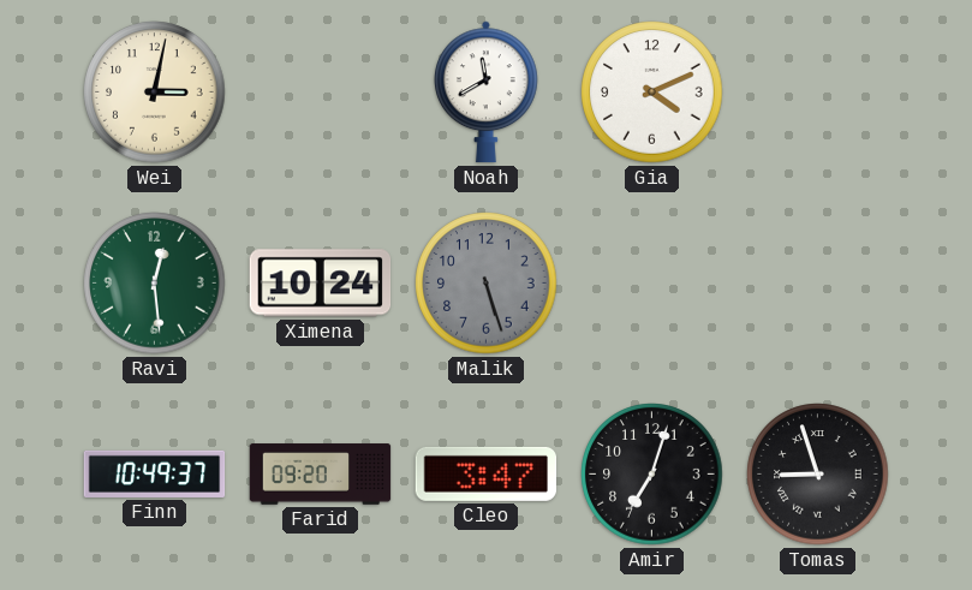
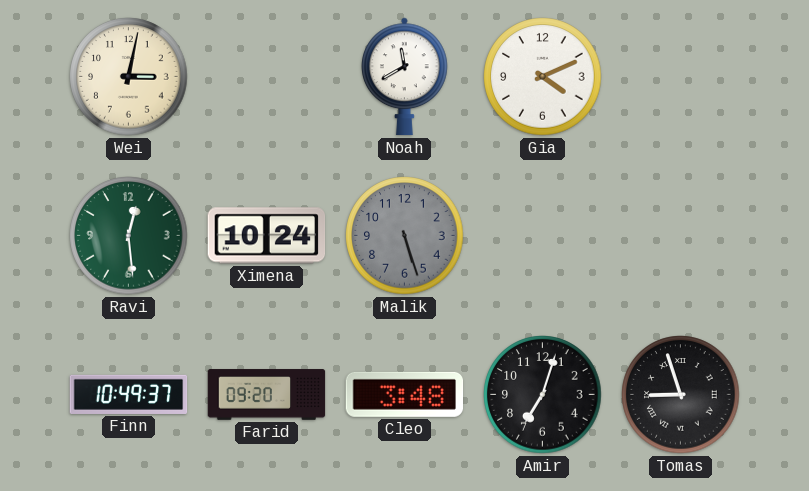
Cleo: 3:47 -> 3:48 (405, 394)
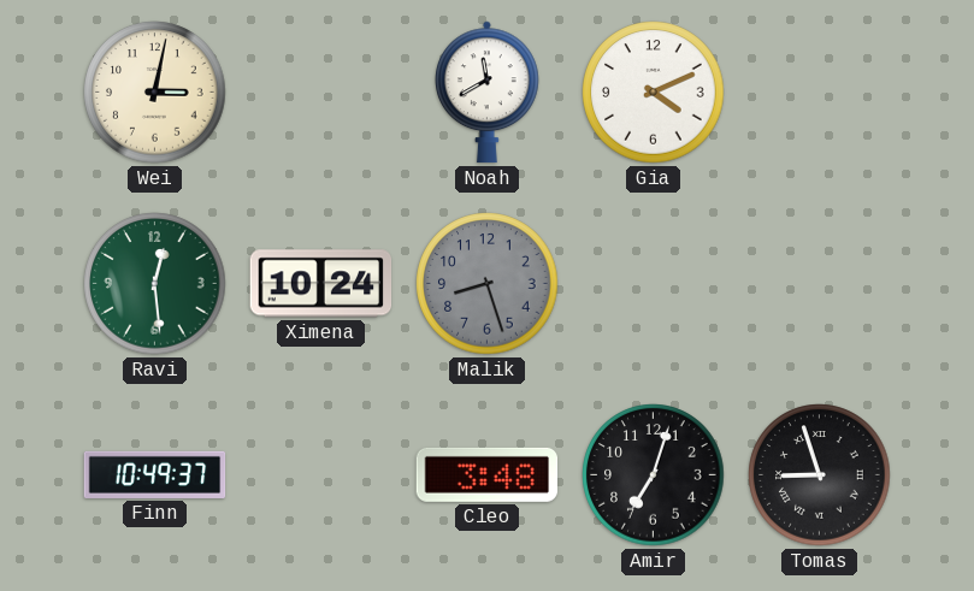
Malik: 5:27 -> 8:27 (488, 284)
Farid: 09:20 -> none (267, 395)
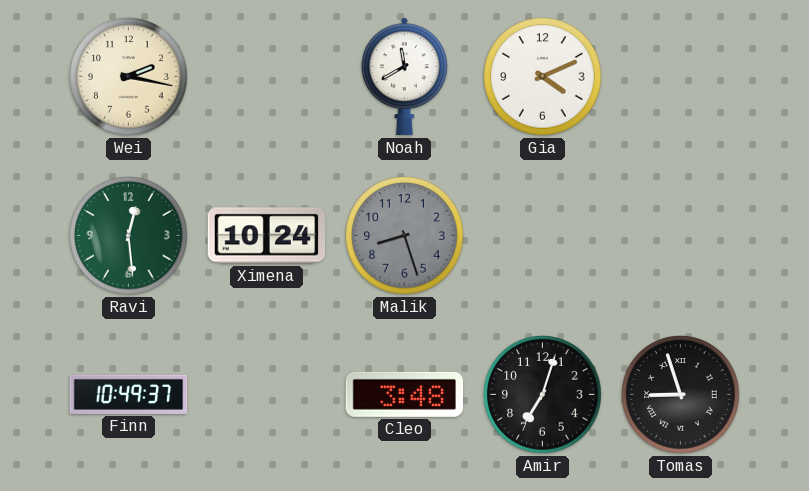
Wei: 3:02 -> 2:17 (129, 77)
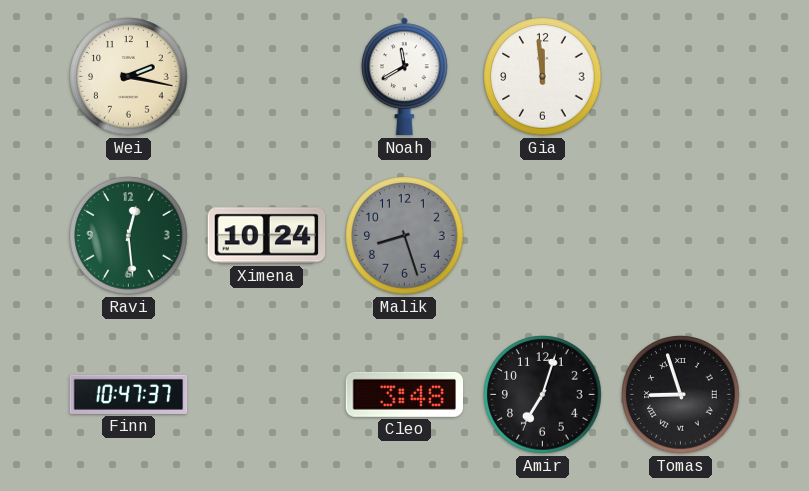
Gia: 4:11 -> 11:59 (543, 77)
Finn: 10:49 -> 10:47 (129, 394)
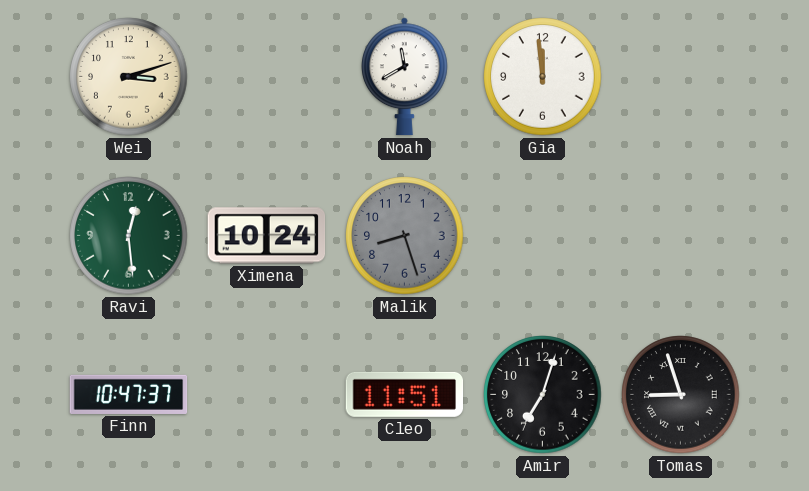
Wei: 2:17 -> 3:12 (129, 77)
Cleo: 3:48 -> 11:51 (405, 394)
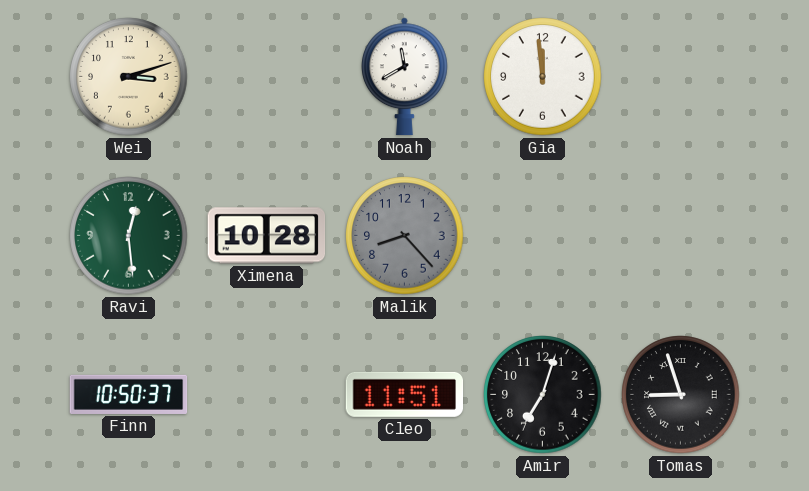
Ximena: 10:24 -> 10:28 (267, 236)
Malik: 8:27 -> 8:23 (405, 236)
Finn: 10:47 -> 10:50 (129, 394)
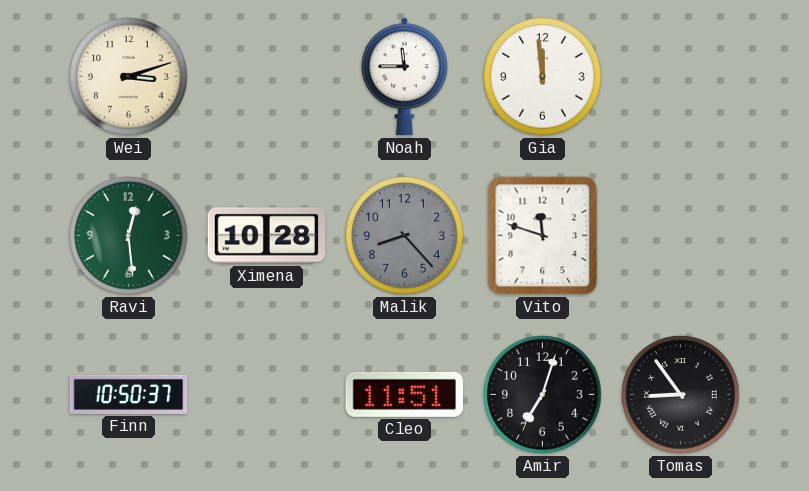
Noah: 11:40 -> 11:45 (405, 77)
Vito: none -> 11:48 (543, 236)
Tomas: 8:57 -> 8:54 (681, 395)
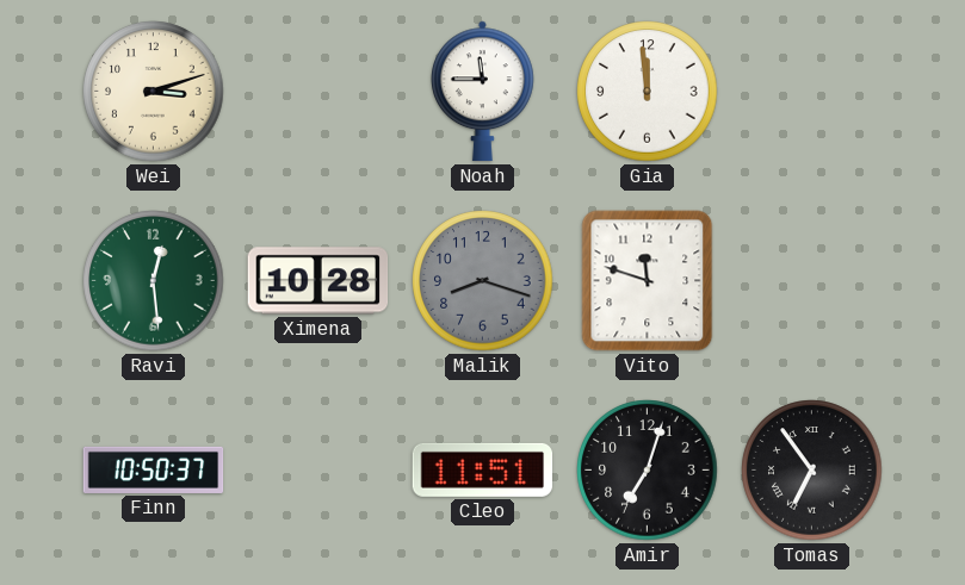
Malik: 8:23 -> 8:18 (483, 281)
Tomas: 8:54 -> 6:54 (812, 471)
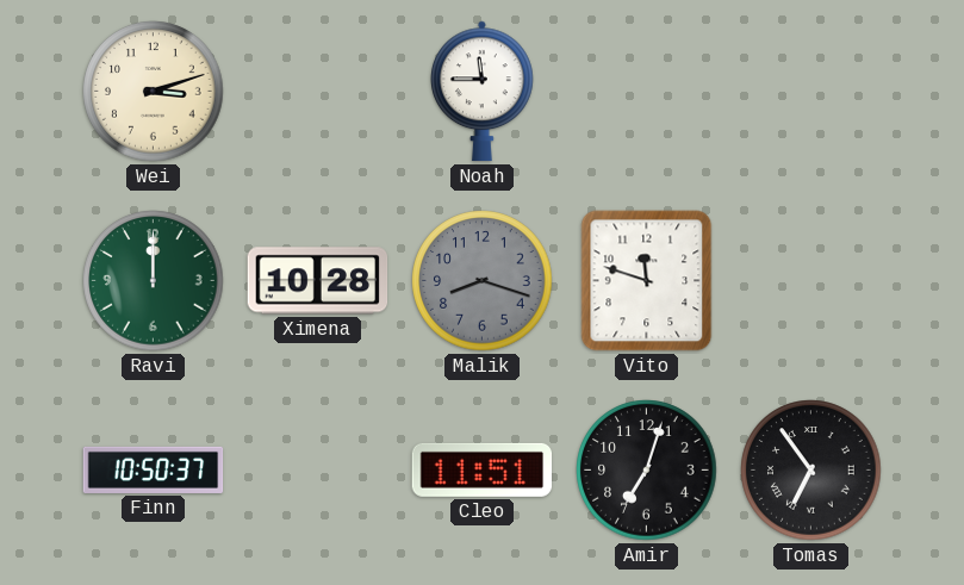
Gia: 11:59 -> none (648, 92)
Ravi: 12:29 -> 12:00 (154, 281)
